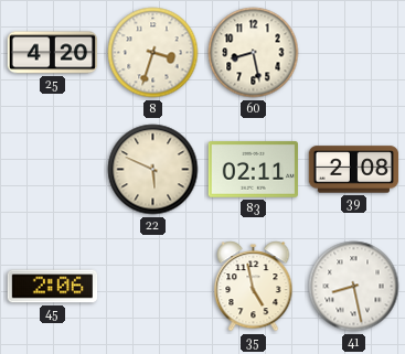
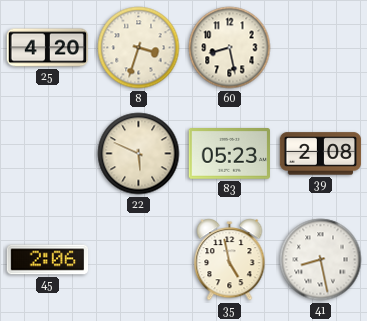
83: 02:11 -> 05:23 (230, 154)
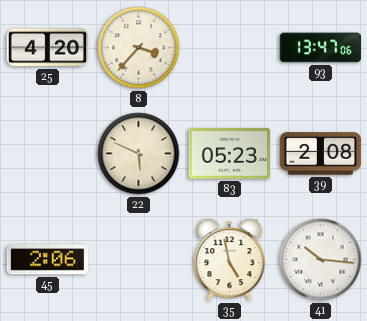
8: 3:33 -> 3:37 (139, 48)
60: 8:28 -> none (230, 48)
93: none -> 13:47 (321, 48)
41: 8:28 -> 10:16 (321, 260)
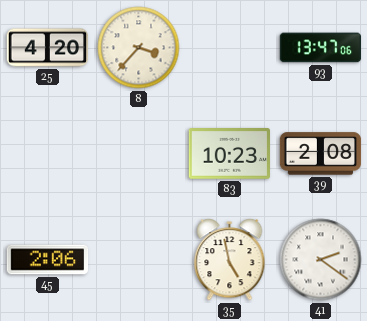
22: 5:49 -> none (139, 154)
83: 05:23 -> 10:23 (230, 154)
41: 10:16 -> 2:21 (321, 260)
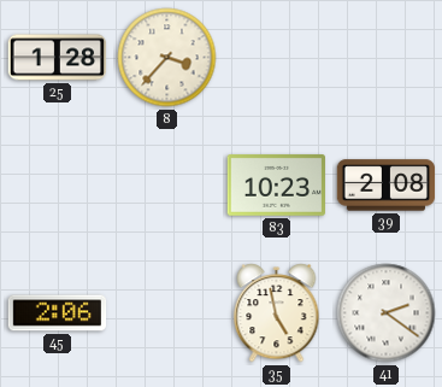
25: 4:20 -> 1:28 (58, 58)
93: 13:47 -> none (321, 48)
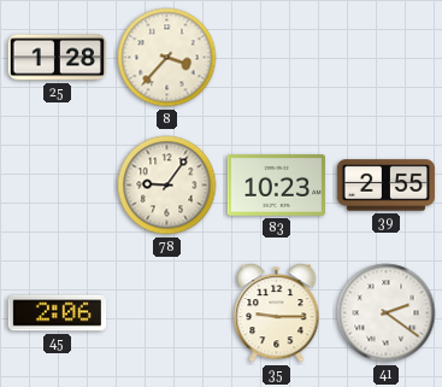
78: none -> 9:06 (167, 186)
39: 2:08 -> 2:55 (387, 186)
35: 4:58 -> 9:15 (277, 313)
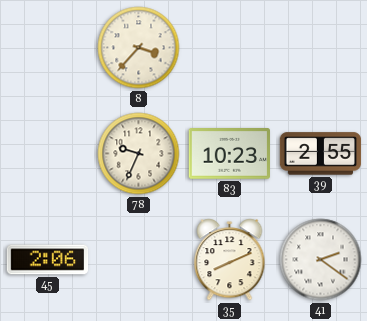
25: 1:28 -> none (58, 58)
78: 9:06 -> 9:34 (139, 154)
35: 9:15 -> 8:11 (230, 260)
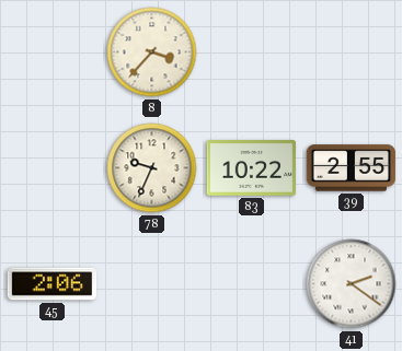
83: 10:23 -> 10:22 (252, 168)
35: 8:11 -> none (230, 260)
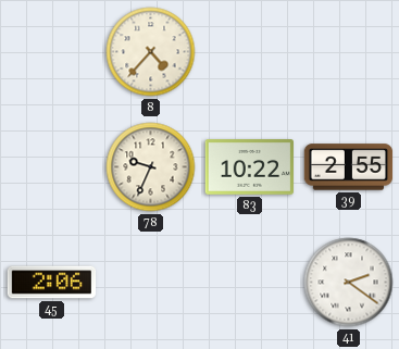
8: 3:37 -> 4:37 (151, 52)
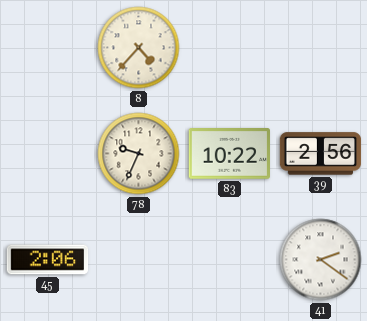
39: 2:55 -> 2:56 (321, 154)
